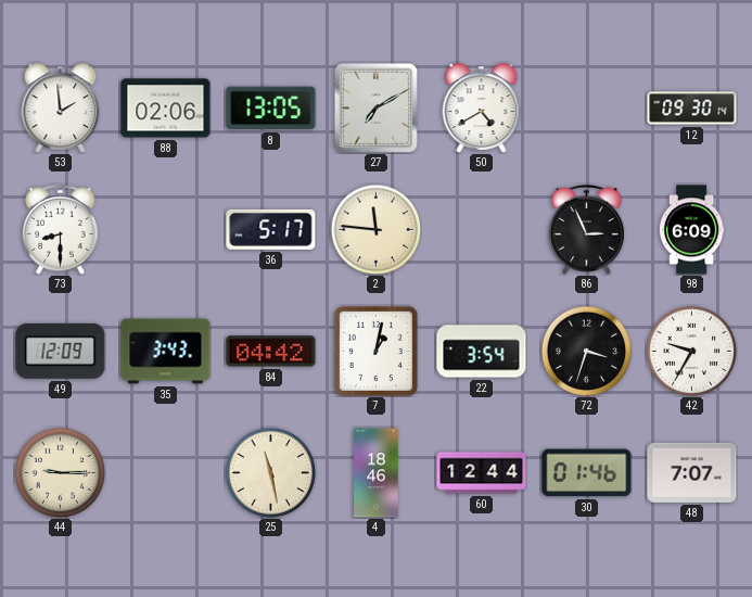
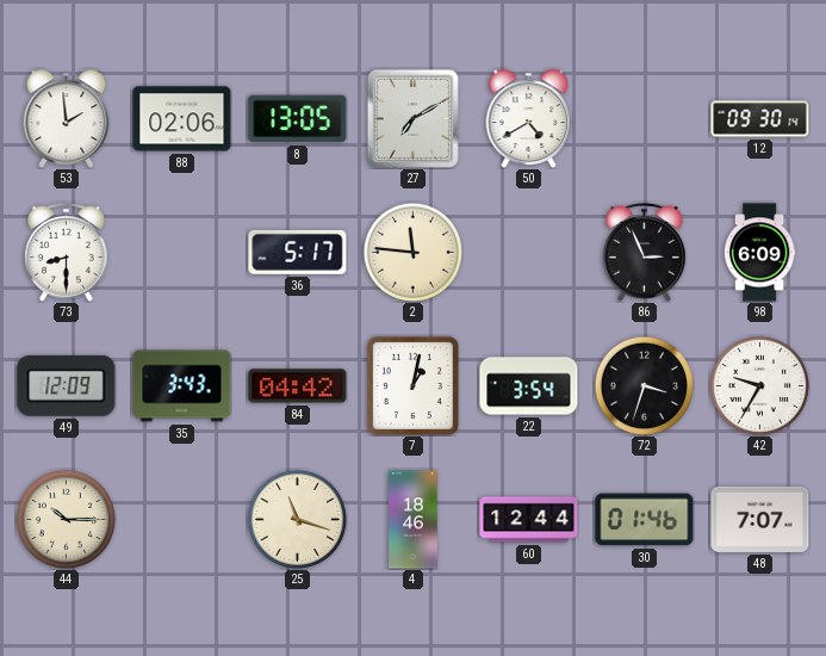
44: 9:15 -> 10:15 (66, 519)
25: 11:28 -> 11:18 (297, 519)
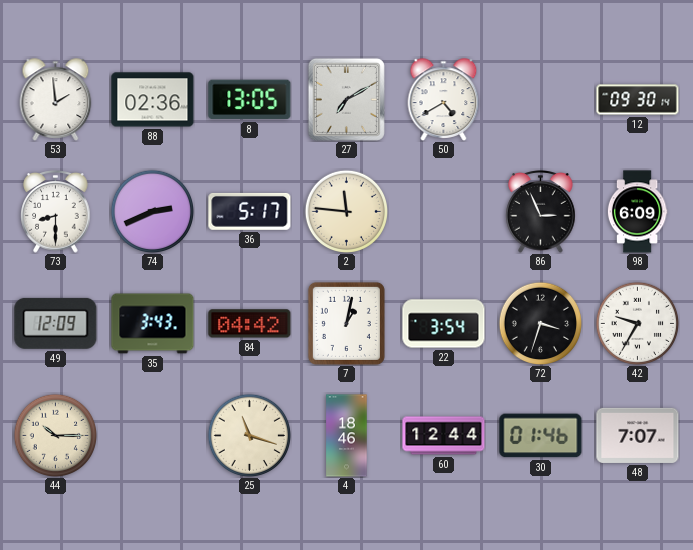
88: 02:06 -> 02:36 (153, 100)
74: none -> 2:41 (152, 211)
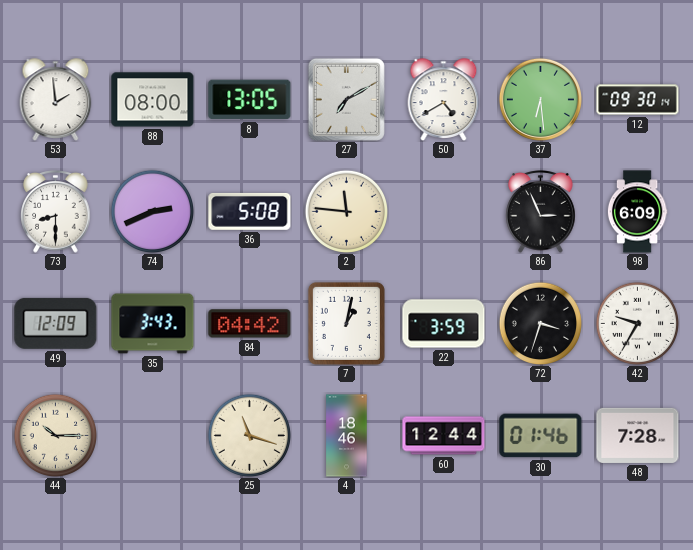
88: 02:36 -> 08:00 (153, 100)
37: none -> 6:29 (540, 99)
36: 5:17 -> 5:08 (250, 211)
22: 3:54 -> 3:59 (444, 324)
48: 7:07 -> 7:28 (638, 435)
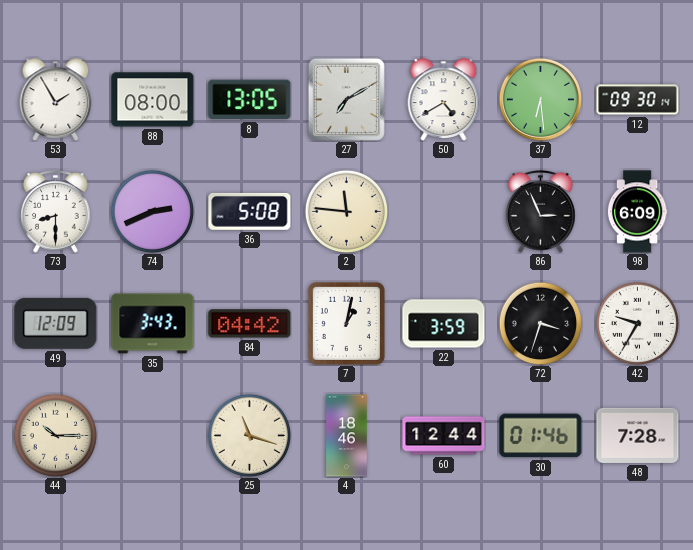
53: 1:59 -> 1:55 (56, 100)
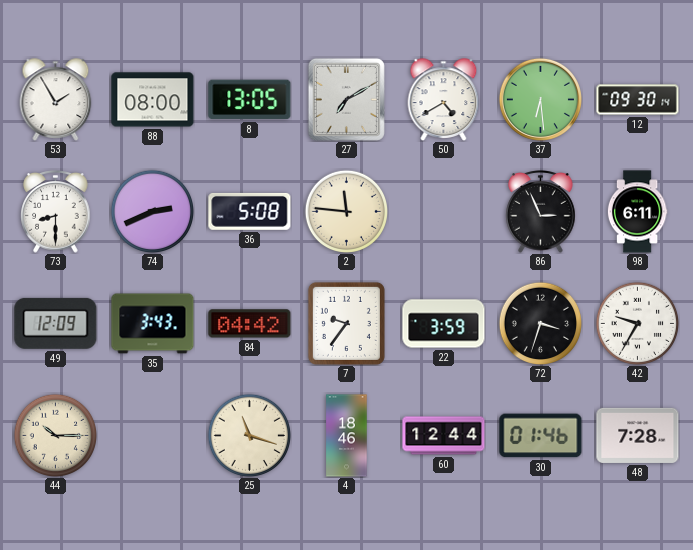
98: 6:09 -> 6:11 (637, 212)
7: 1:02 -> 9:36 (346, 323)
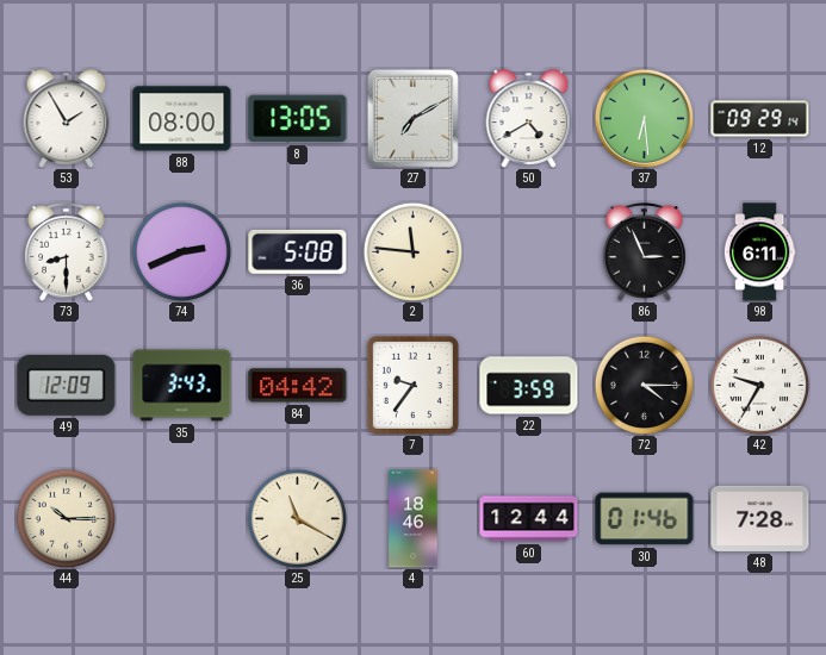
12: 09:30 -> 09:29 (760, 119)
72: 3:33 -> 4:15 (644, 385)
25: 11:18 -> 11:20 (297, 518)
